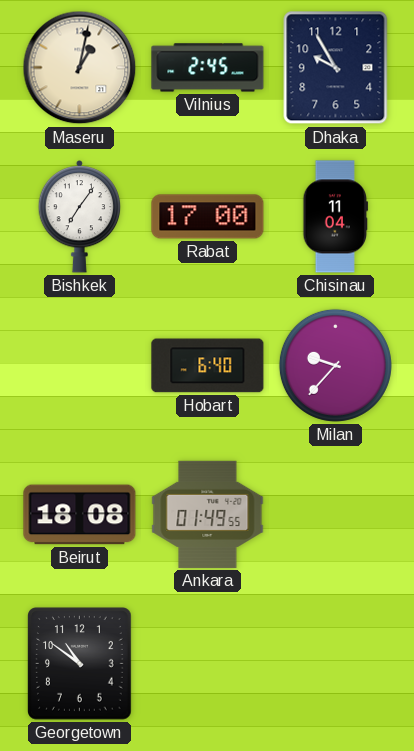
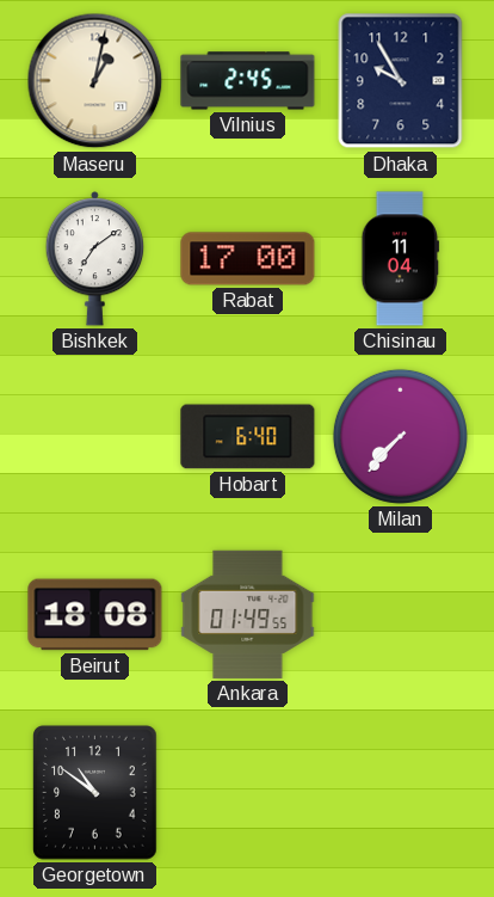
Bishkek: 7:06 -> 7:09 (95, 259)
Milan: 9:37 -> 7:37 (400, 436)
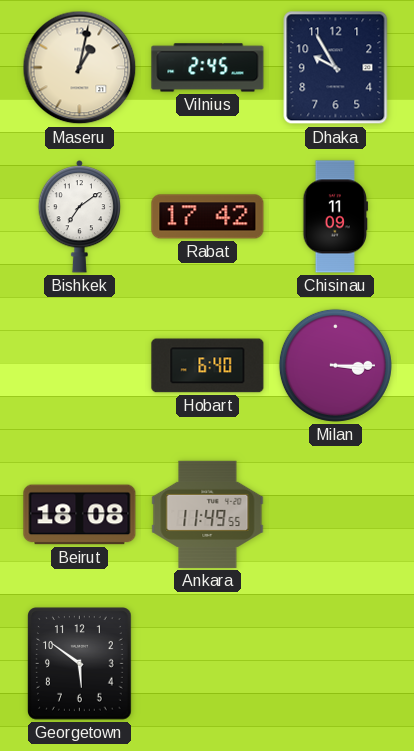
Rabat: 17:00 -> 17:42 (208, 217)
Chisinau: 11:04 -> 11:09 (336, 217)
Milan: 7:37 -> 3:15 (335, 365)
Ankara: 01:49 -> 11:49 (208, 514)
Georgetown: 10:51 -> 5:51 (80, 664)
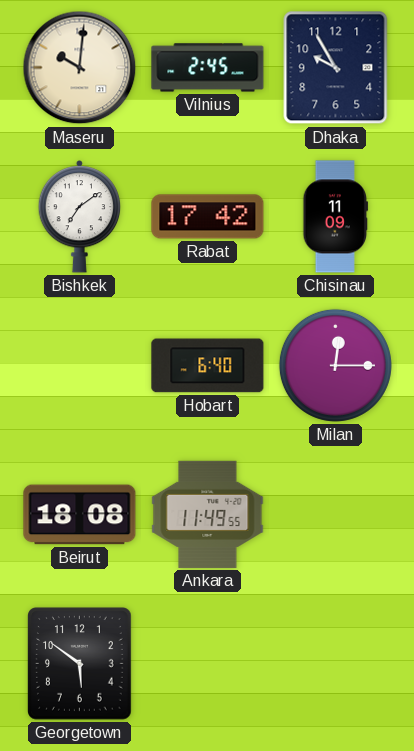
Maseru: 1:02 -> 10:01 (80, 68)
Milan: 3:15 -> 12:15 (335, 365)
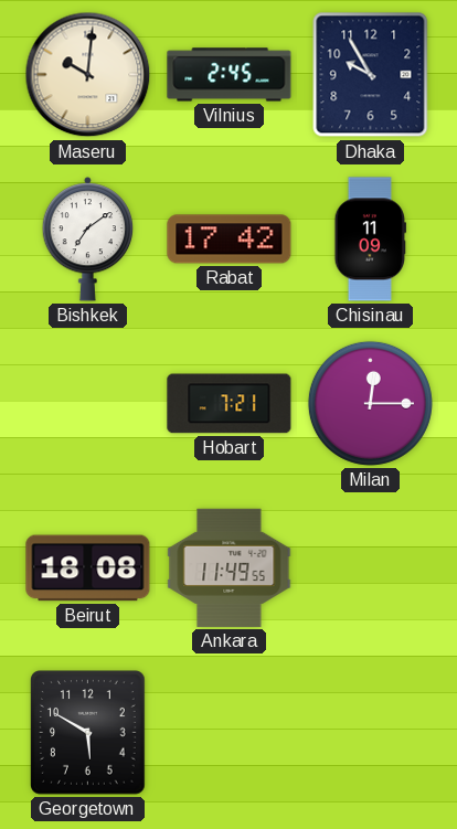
Hobart: 6:40 -> 7:21 (230, 404)
Georgetown: 5:51 -> 5:50 (88, 733)
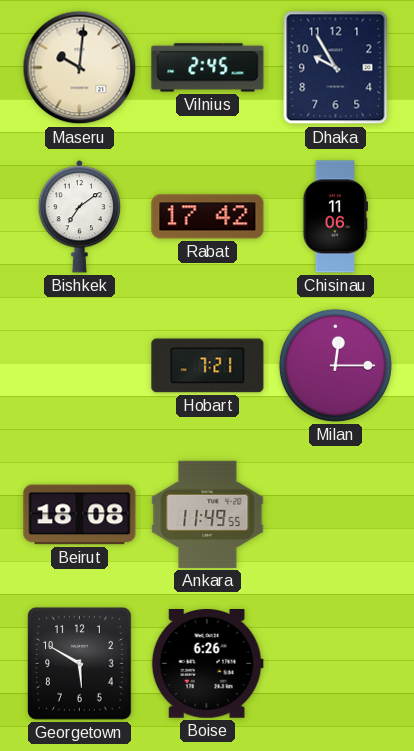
Chisinau: 11:09 -> 11:06 (336, 217)
Boise: none -> 6:26 (207, 664)
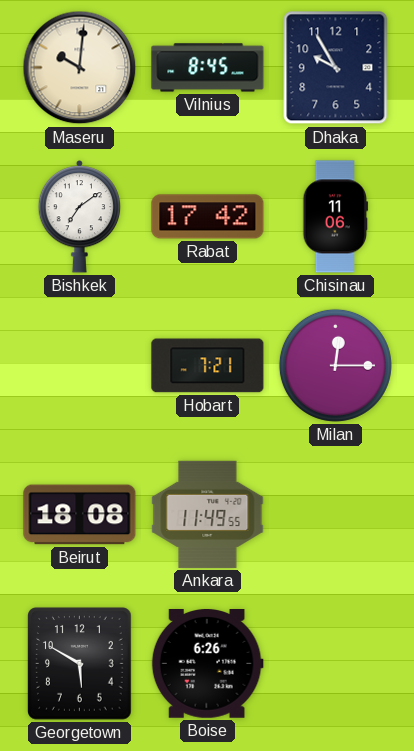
Vilnius: 2:45 -> 8:45 (208, 68)
